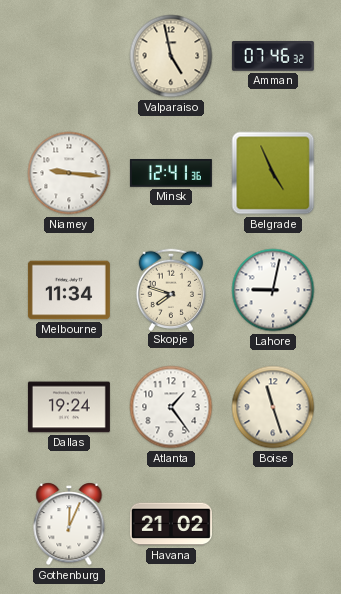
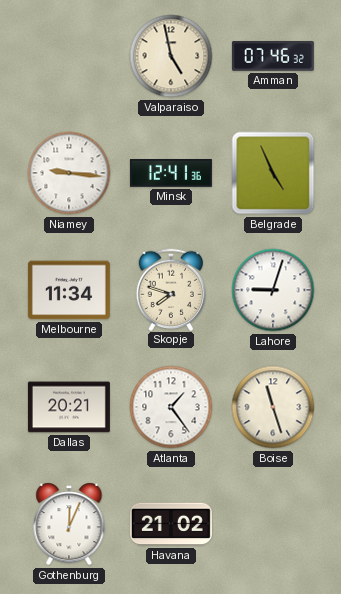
Lahore: 9:02 -> 9:03 (273, 290)
Dallas: 19:24 -> 20:21 (69, 407)
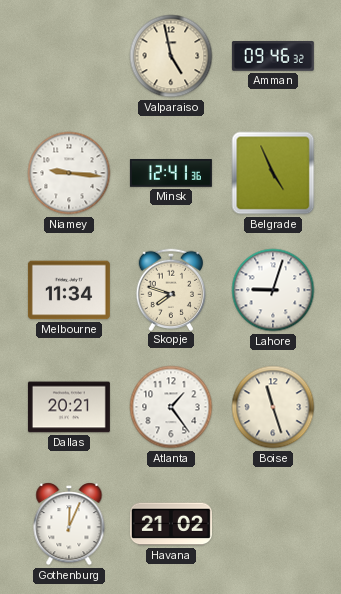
Amman: 07:46 -> 09:46 (273, 56)
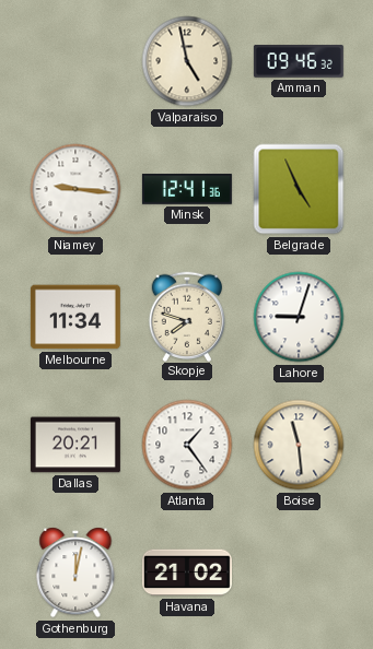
Boise: 11:27 -> 11:29 (299, 445)
Gothenburg: 12:04 -> 12:02 (75, 573)
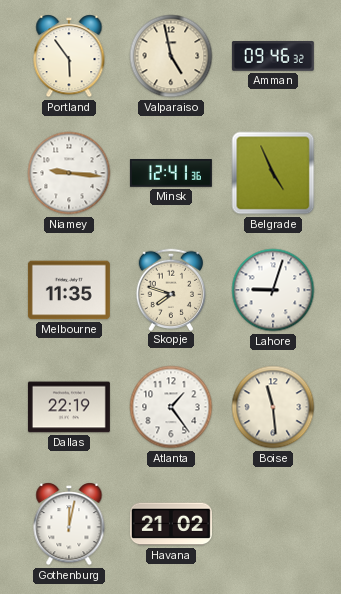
Portland: none -> 5:54 (69, 56)
Melbourne: 11:34 -> 11:35 (69, 290)
Dallas: 20:21 -> 22:19 (69, 407)
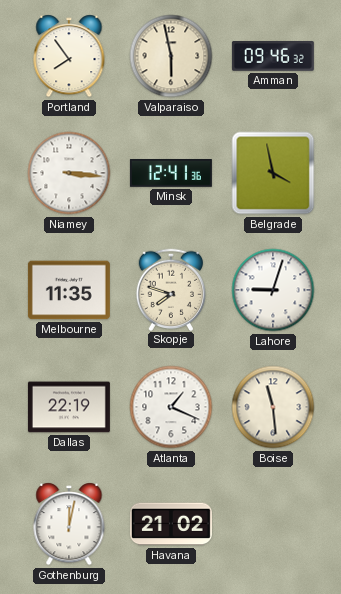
Portland: 5:54 -> 7:54 (69, 56)
Valparaiso: 4:58 -> 5:58 (171, 56)
Niamey: 9:16 -> 3:16 (69, 173)
Belgrade: 4:56 -> 3:58 (273, 173)
Atlanta: 1:24 -> 1:19 (171, 407)
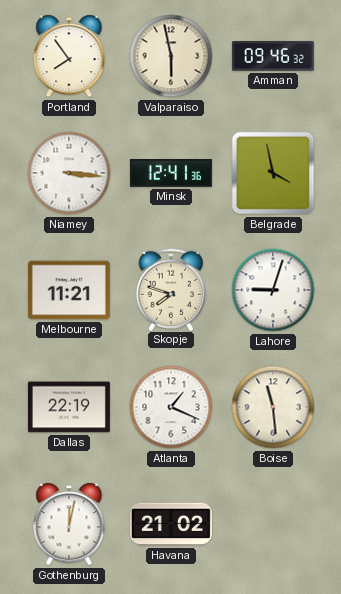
Melbourne: 11:35 -> 11:21 (69, 290)
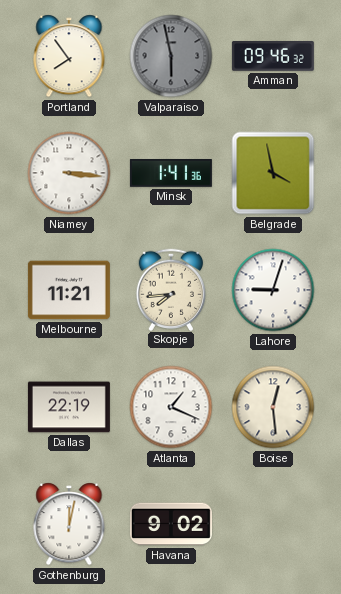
Valparaiso dial: cream -> grey (171, 56)
Minsk: 12:41 -> 1:41 (171, 174)
Skopje: 7:48 -> 7:44 (171, 289)
Boise: 11:29 -> 12:29 (273, 407)
Havana: 21:02 -> 9:02 (171, 524)
